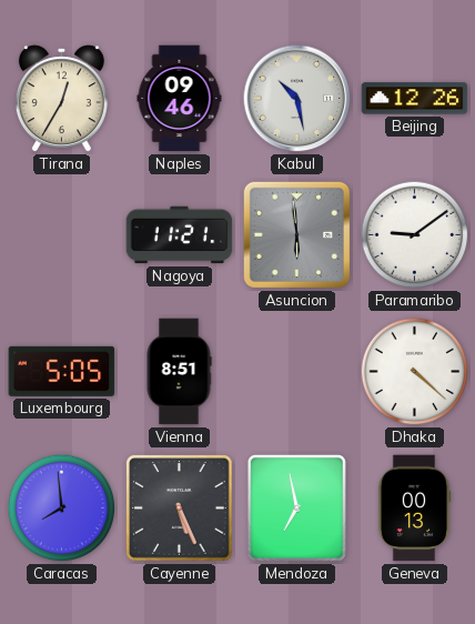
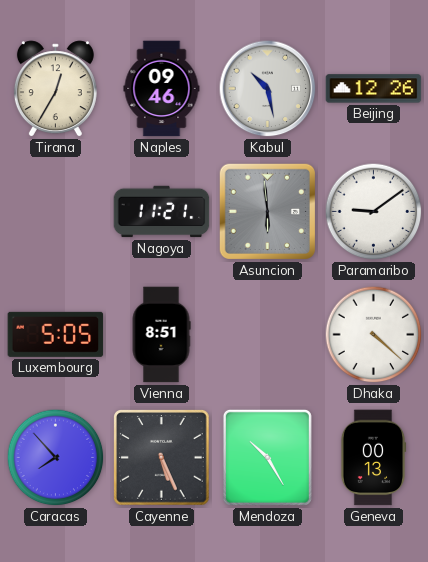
Caracas: 7:59 -> 7:53 (56, 458)
Mendoza: 6:58 -> 10:25 (267, 457)
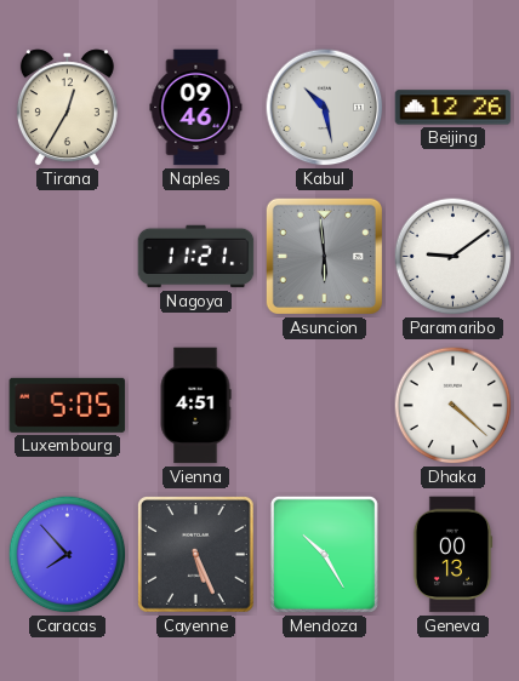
Vienna: 8:51 -> 4:51 (195, 406)
